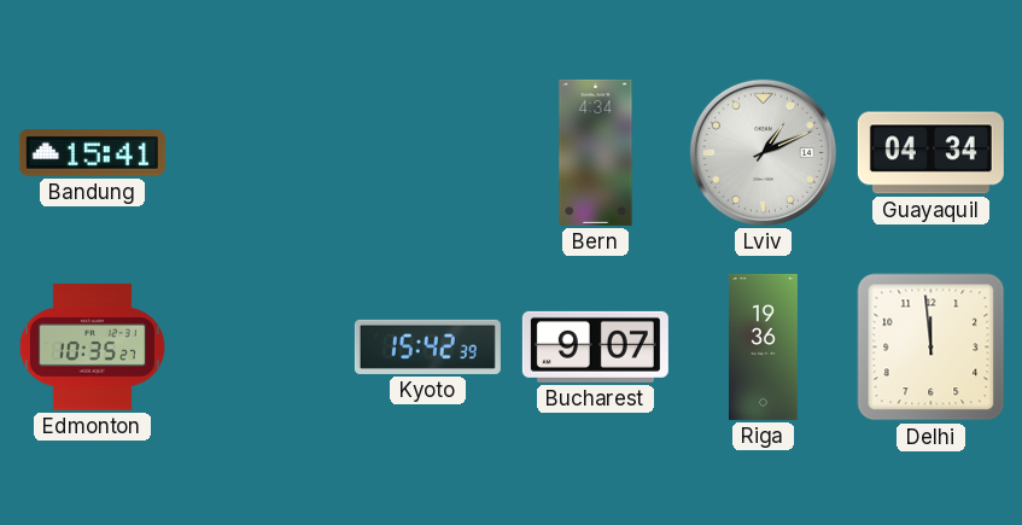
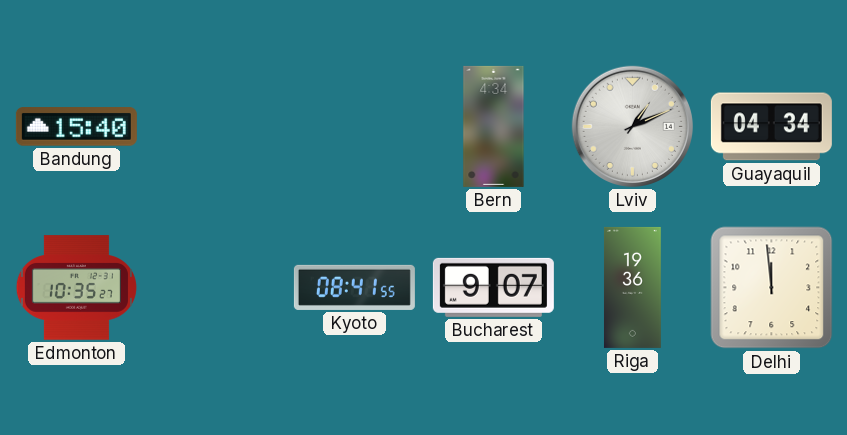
Bandung: 15:41 -> 15:40 (76, 127)
Kyoto: 15:42 -> 08:41 (354, 287)
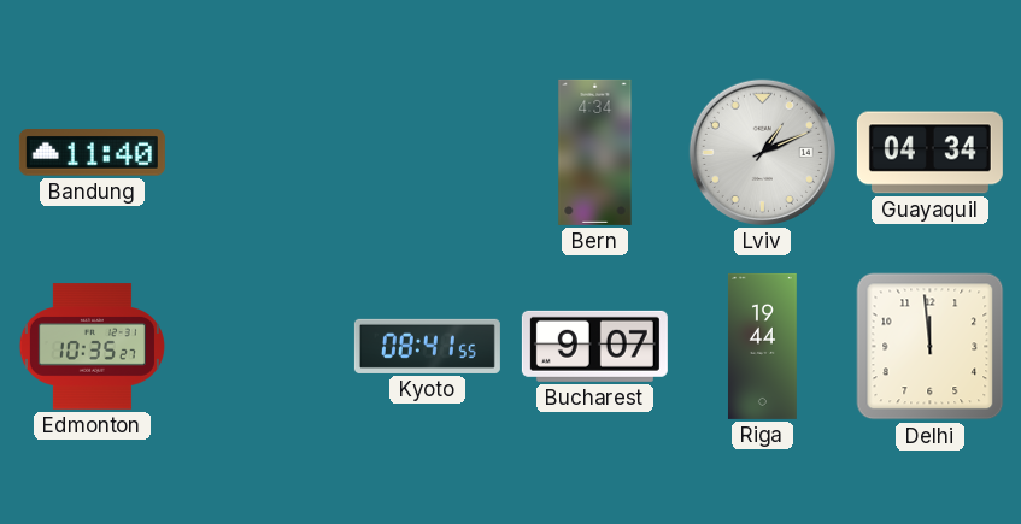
Bandung: 15:40 -> 11:40 (92, 153)
Riga: 19:36 -> 19:44 (762, 346)
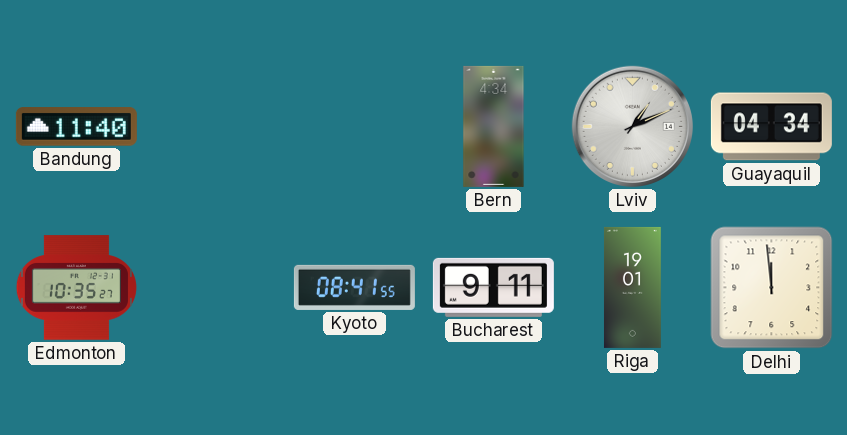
Bucharest: 9:07 -> 9:11 (493, 287)
Riga: 19:44 -> 19:01 (632, 287)
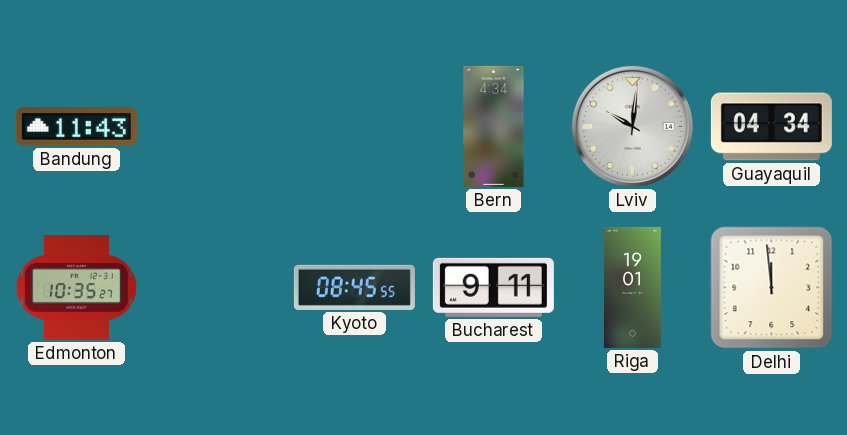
Bandung: 11:40 -> 11:43 (76, 127)
Lviv: 1:11 -> 10:01 (632, 126)
Kyoto: 08:41 -> 08:45 (354, 287)
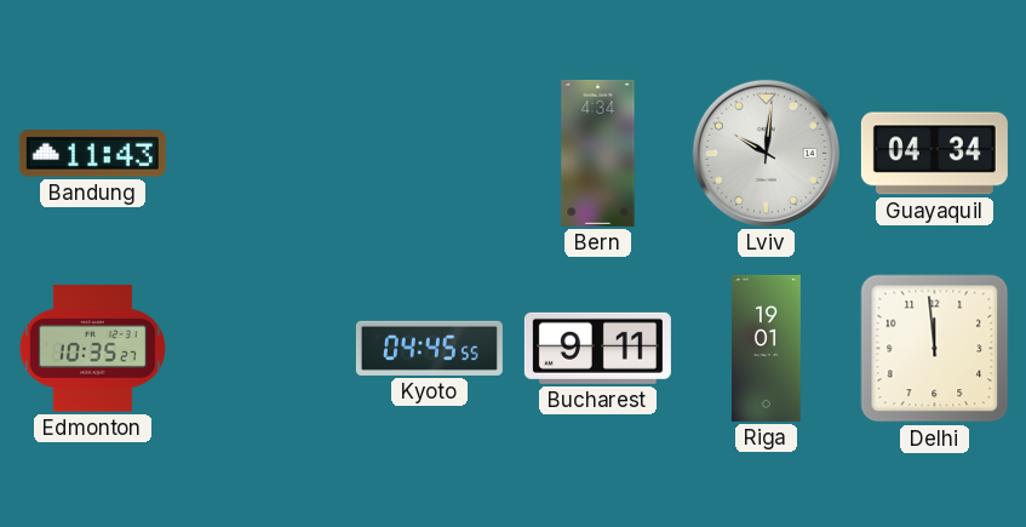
Kyoto: 08:45 -> 04:45 (429, 348)
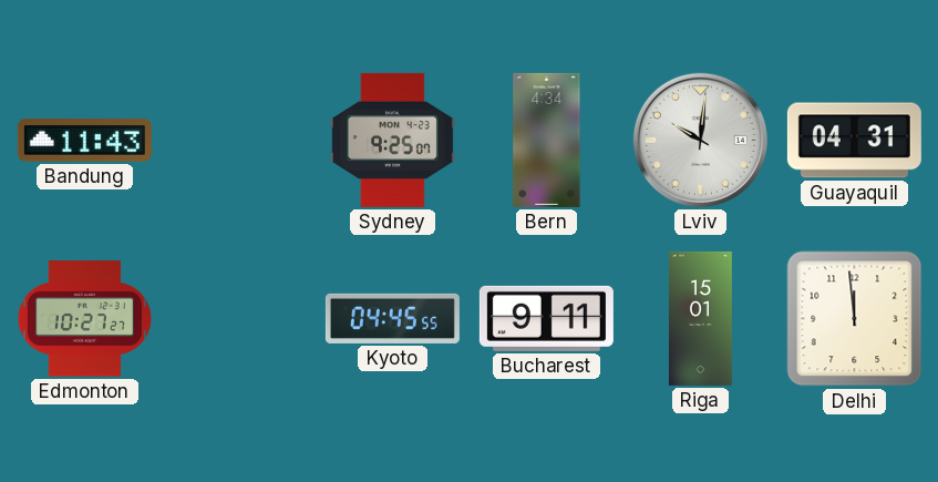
Sydney: none -> 9:25 (392, 140)
Guayaquil: 04:34 -> 04:31 (854, 141)
Edmonton: 10:35 -> 10:27 (84, 319)
Riga: 19:01 -> 15:01 (700, 318)
